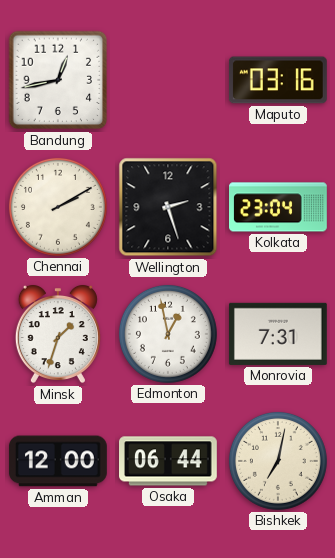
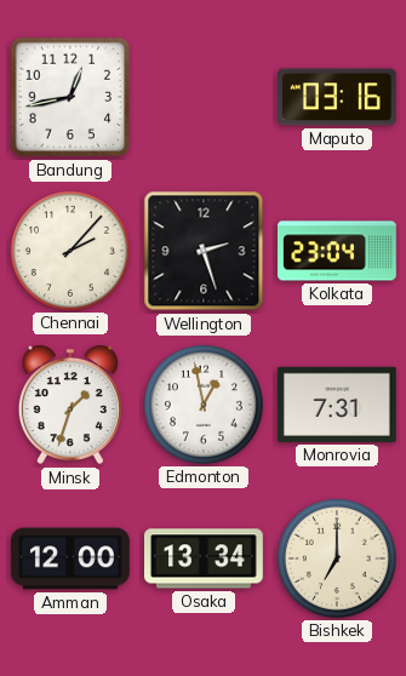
Chennai: 2:10 -> 2:07 (70, 251)
Osaka: 06:44 -> 13:34 (205, 558)
Bishkek: 7:02 -> 7:00 (337, 558)
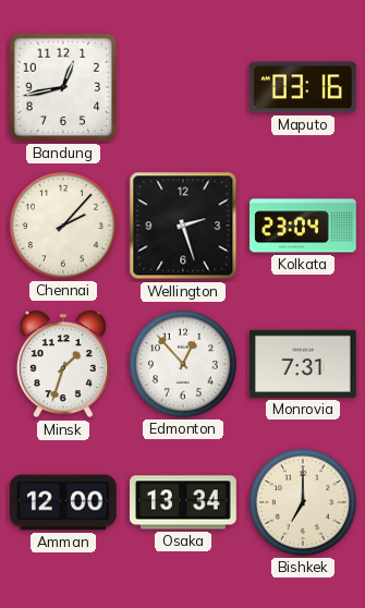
Edmonton: 12:58 -> 12:53 (183, 364)
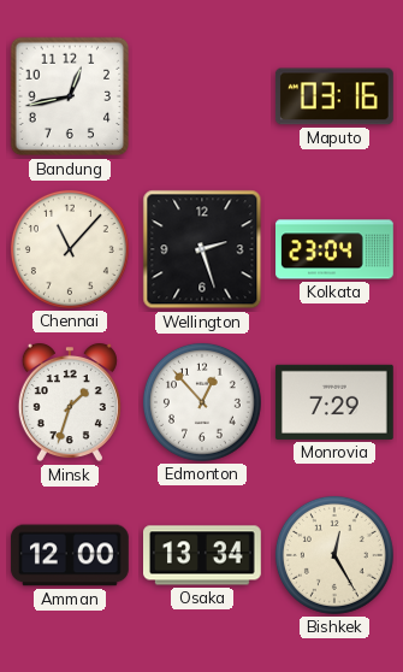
Chennai: 2:07 -> 11:07 (70, 249)
Monrovia: 7:31 -> 7:29 (334, 402)
Bishkek: 7:00 -> 12:25 (334, 555)
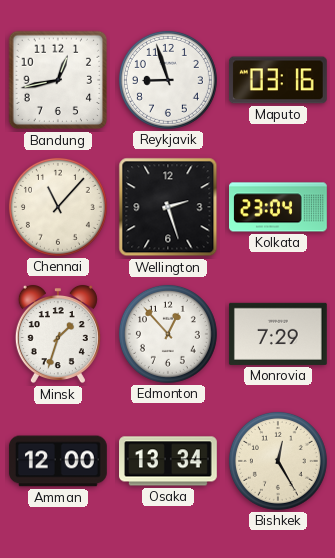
Reykjavik: none -> 8:57 (168, 80)
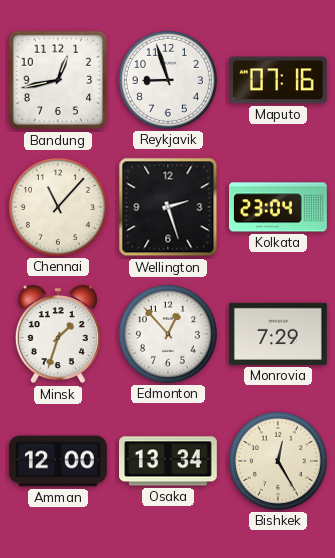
Maputo: 03:16 -> 07:16 (278, 80)
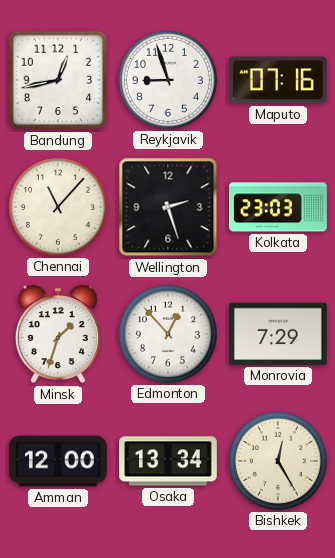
Kolkata: 23:04 -> 23:03 (279, 207)
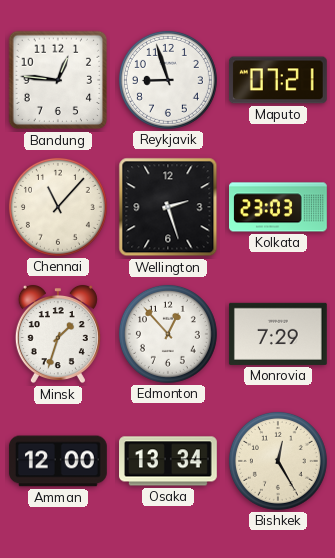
Bandung: 12:43 -> 12:46 (58, 80)
Maputo: 07:16 -> 07:21 (278, 80)
